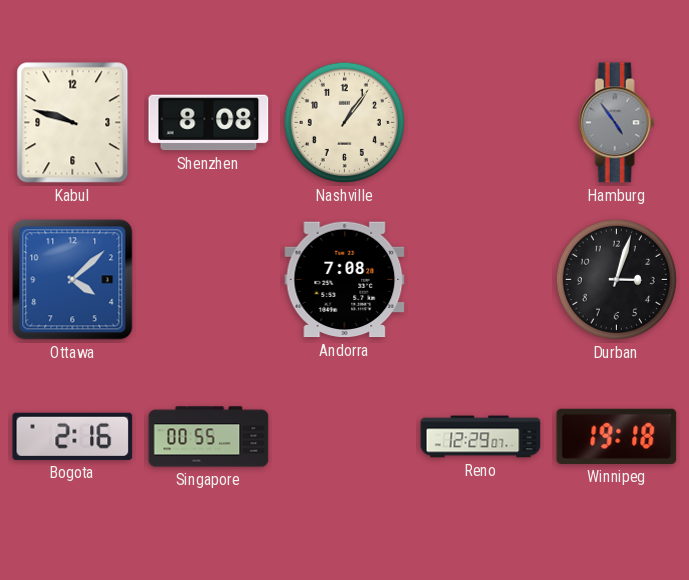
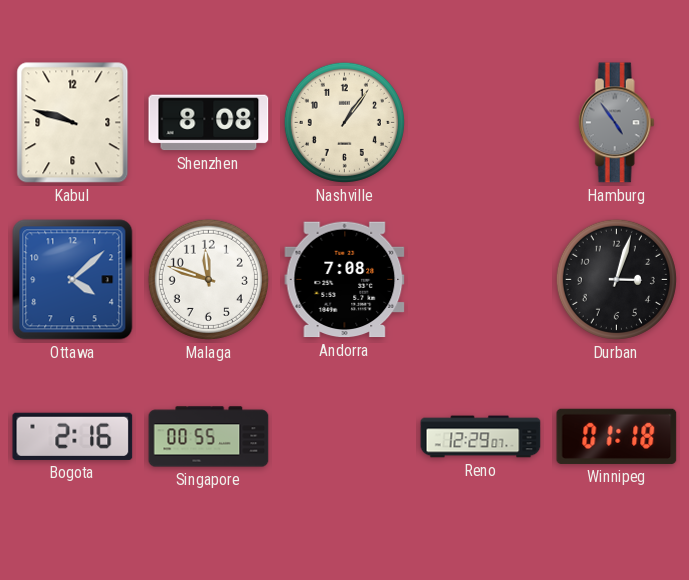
Malaga: none -> 11:48 (208, 279)
Winnipeg: 19:18 -> 01:18 (617, 436)
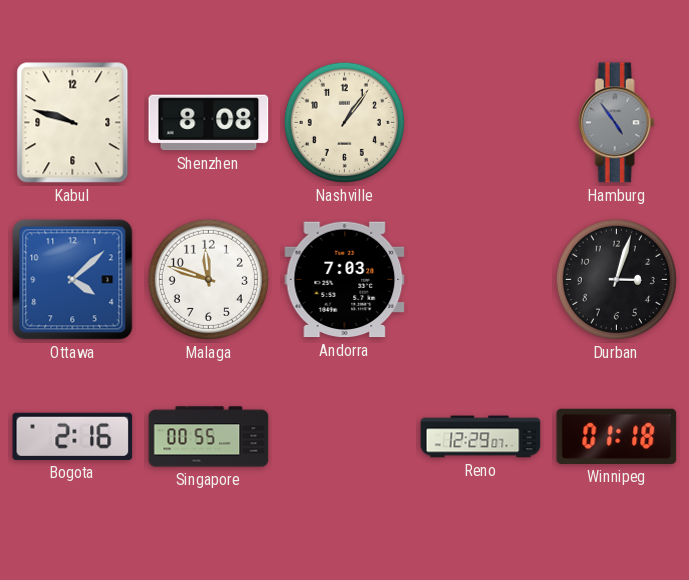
Andorra: 7:08 -> 7:03 (345, 280)
